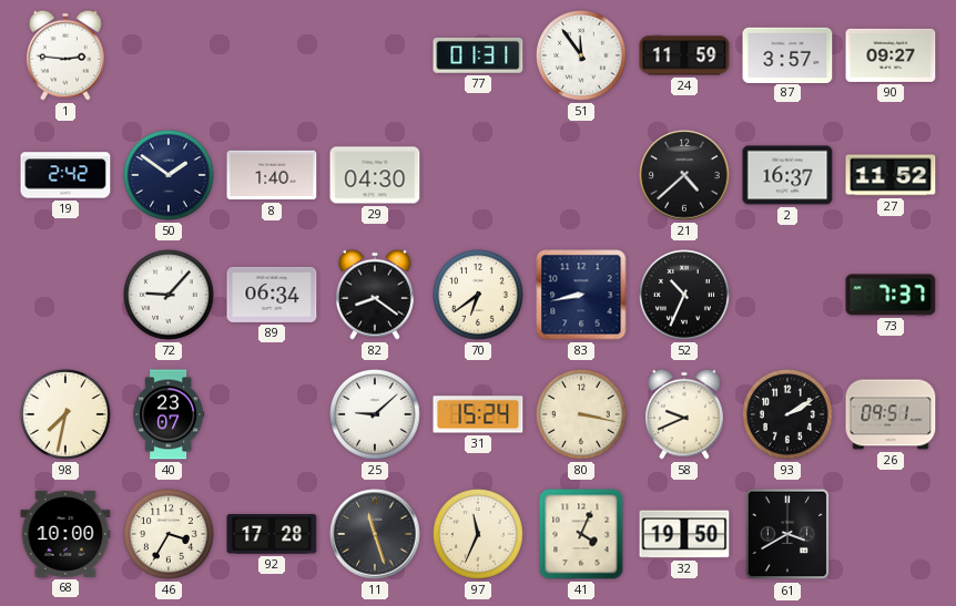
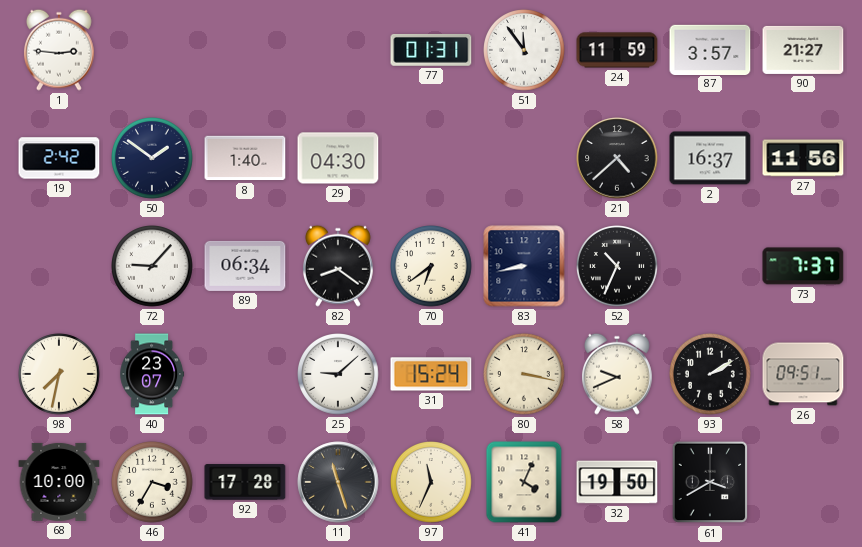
90: 09:27 -> 21:27 (803, 50)
27: 11:52 -> 11:56 (803, 158)
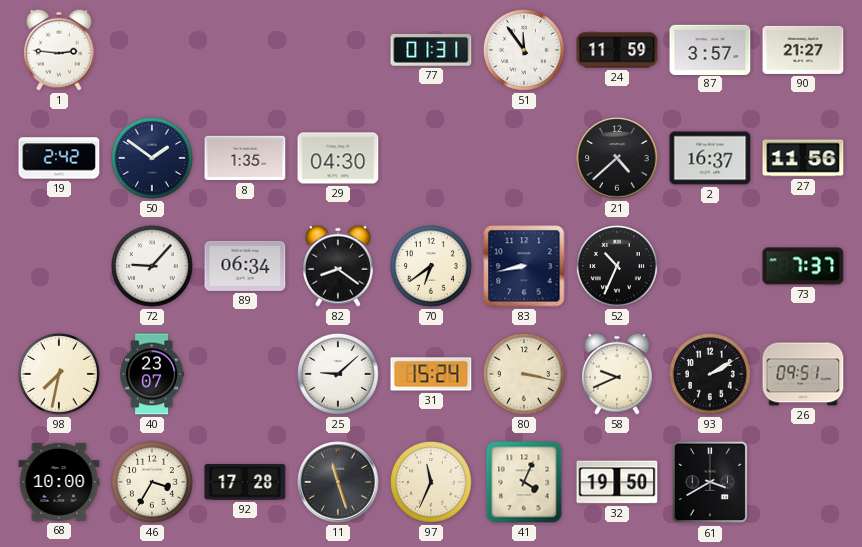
8: 1:40 -> 1:35 (245, 158)
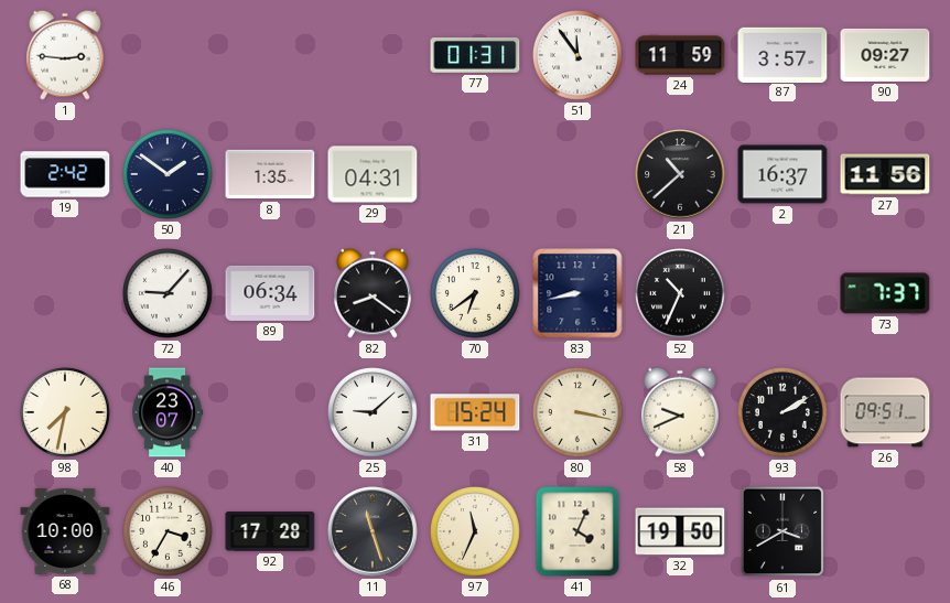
90: 21:27 -> 09:27 (885, 55)
29: 04:30 -> 04:31 (373, 174)
21: 4:38 -> 10:38 (680, 174)
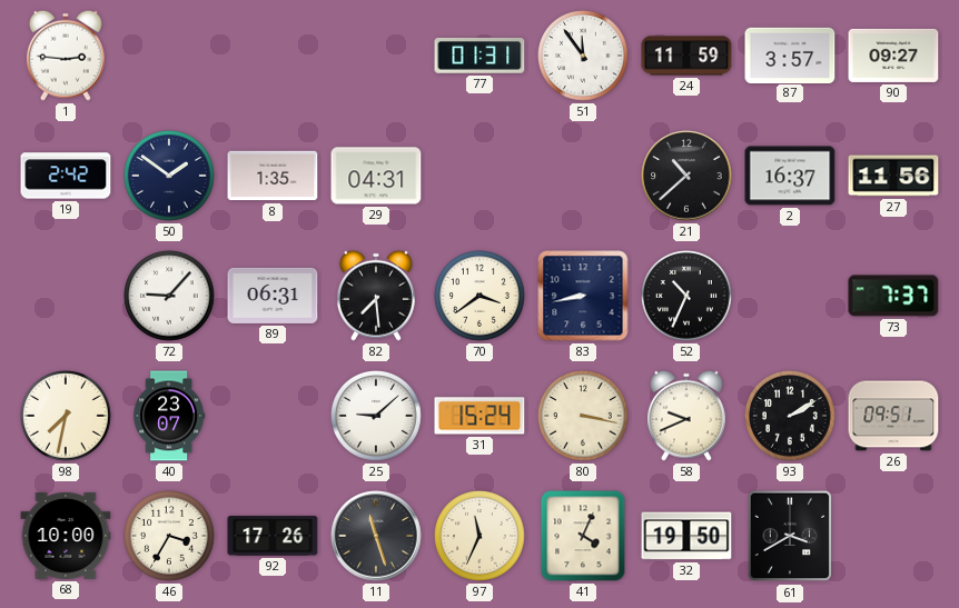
89: 06:34 -> 06:31 (273, 296)
82: 8:21 -> 7:29 (376, 296)
70: 6:39 -> 3:39 (481, 297)
92: 17:28 -> 17:26 (273, 536)
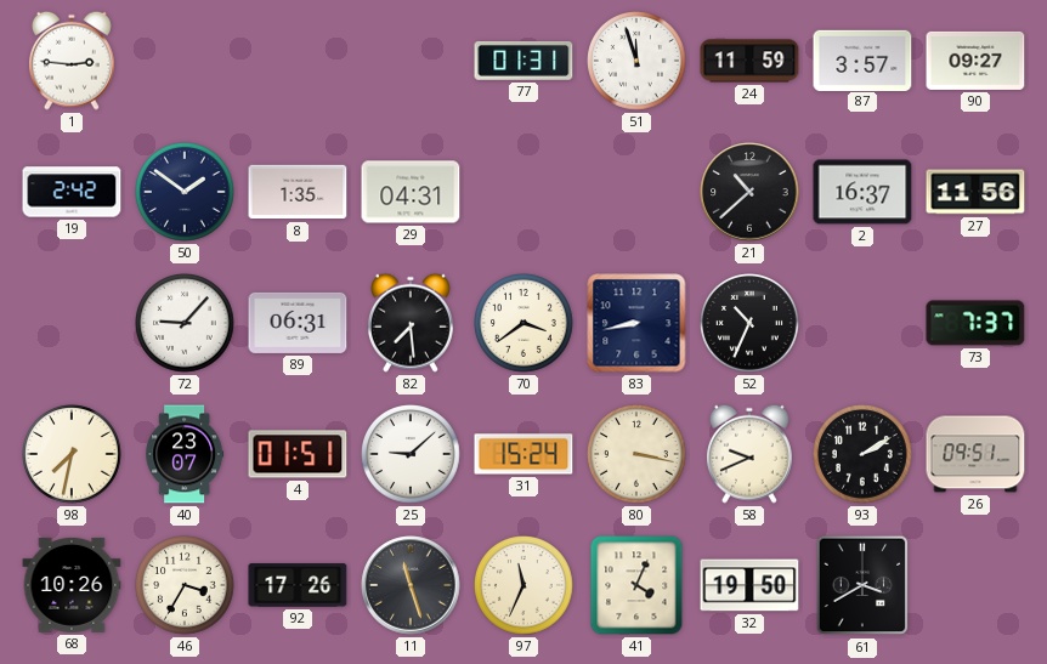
51: 11:54 -> 11:57 (638, 62)
4: none -> 01:51 (298, 454)
68: 10:00 -> 10:26 (72, 585)
